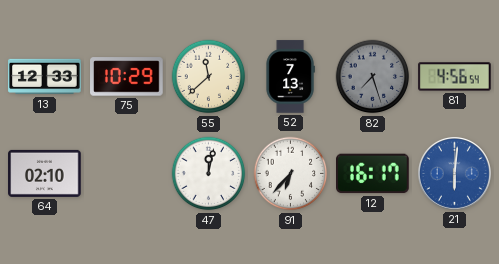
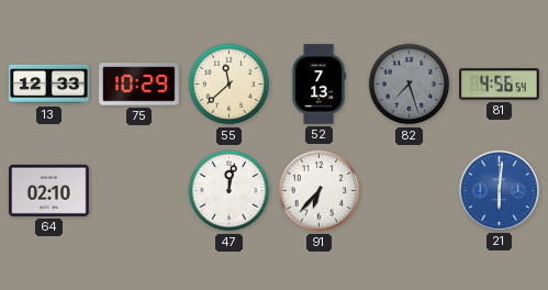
12: 16:17 -> none (373, 174)
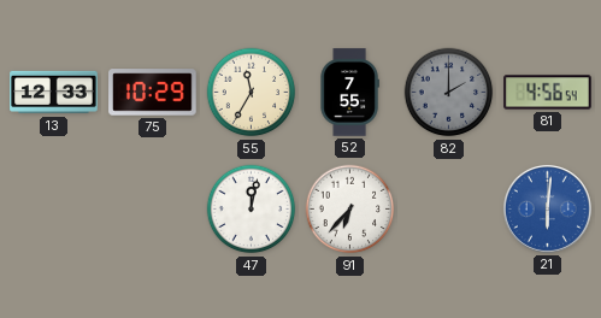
55: 11:38 -> 11:35 (252, 93)
52: 7:13 -> 7:55 (349, 93)
82: 7:27 -> 2:00 (449, 93)
64: 02:10 -> none (49, 190)
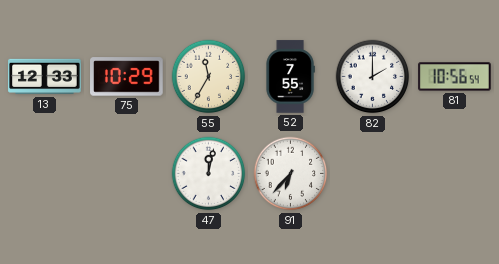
82 dial: grey -> white (373, 77)
81: 4:56 -> 10:56 (455, 77)
21: 6:01 -> none (547, 208)
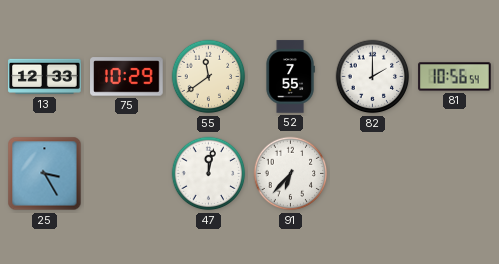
55: 11:35 -> 11:39 (209, 77)
25: none -> 3:25 (45, 174)
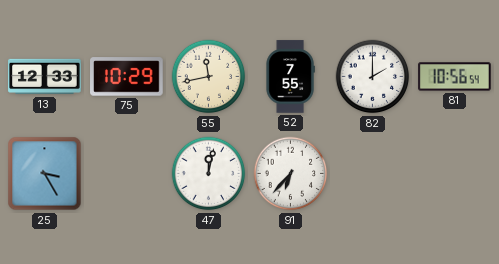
55: 11:39 -> 11:43 (209, 77)
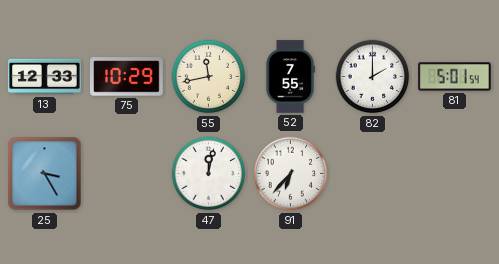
81: 10:56 -> 5:01 (455, 77)
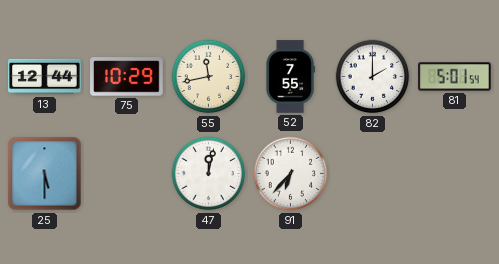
13: 12:33 -> 12:44 (45, 77)
25: 3:25 -> 5:30 (45, 174)
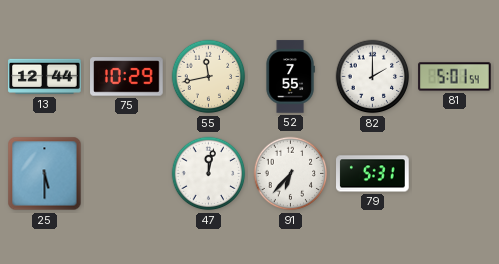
79: none -> 5:31 (373, 174)
